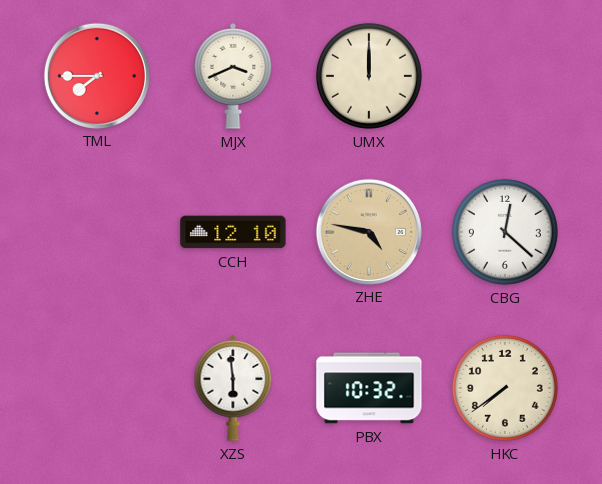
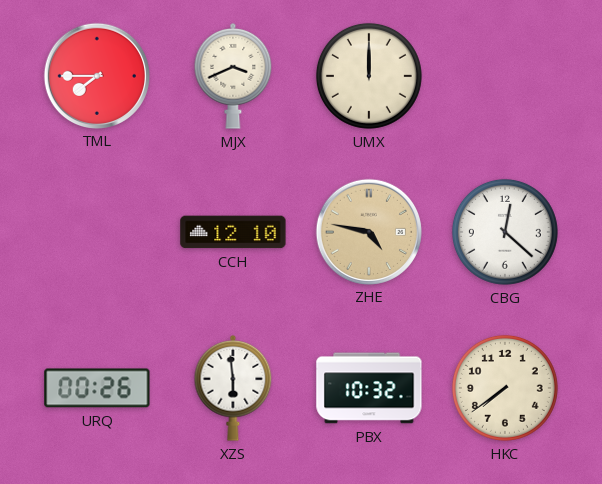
URQ: none -> 00:26 (97, 388)
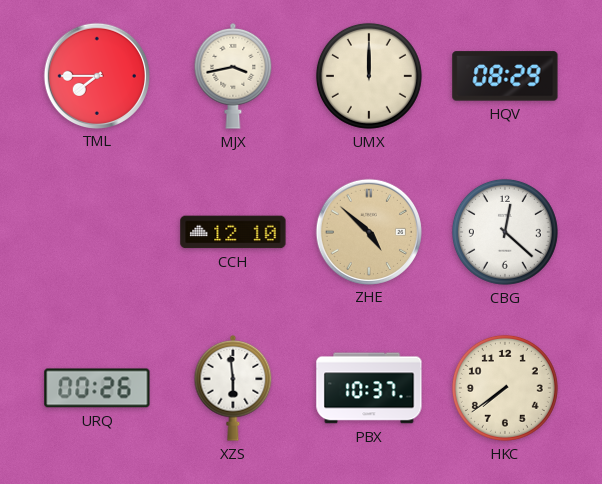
MJX: 3:41 -> 3:43 (233, 76)
HQV: none -> 08:29 (505, 76)
ZHE: 4:47 -> 4:52 (368, 231)
PBX: 10:32 -> 10:37 (369, 388)
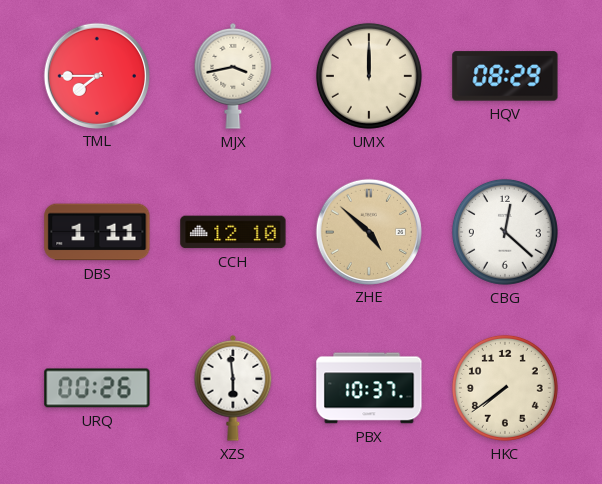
DBS: none -> 1:11 (97, 232)
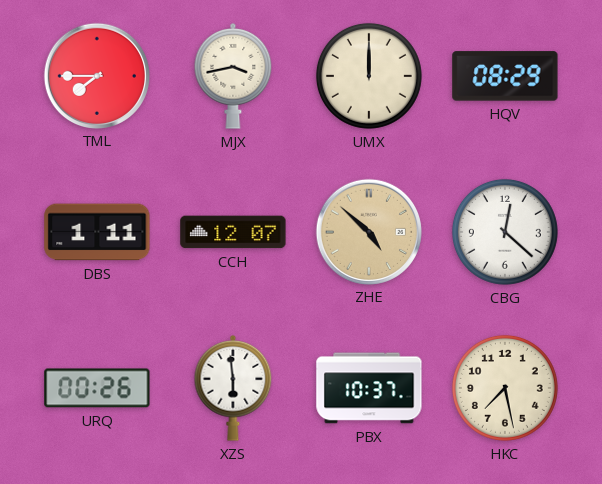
CCH: 12:10 -> 12:07 (233, 232)
HKC: 7:39 -> 7:28 (505, 388)
